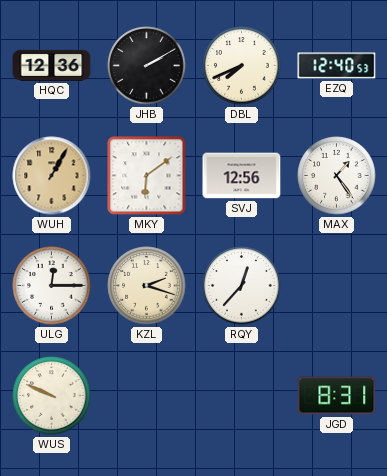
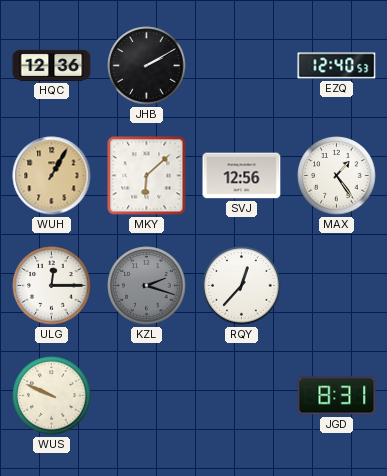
DBL: 7:41 -> none (242, 66)
MKY: 6:09 -> 6:08 (147, 176)
KZL dial: cream -> grey (147, 286)
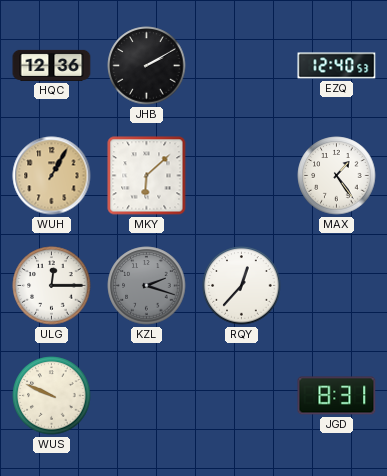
SVJ: 12:56 -> none (242, 176)
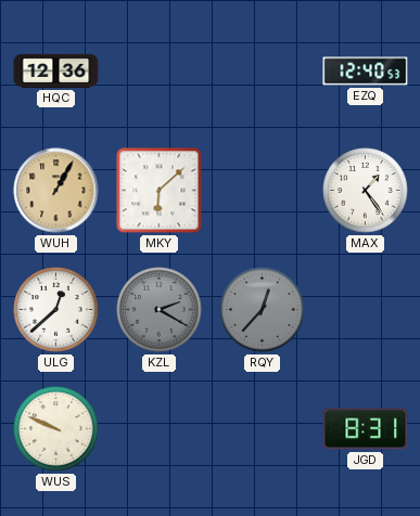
JHB: 2:10 -> none (147, 66)
ULG: 12:15 -> 12:38 (56, 310)
KZL: 2:18 -> 2:20 (160, 310)
RQY dial: white -> grey (263, 310)
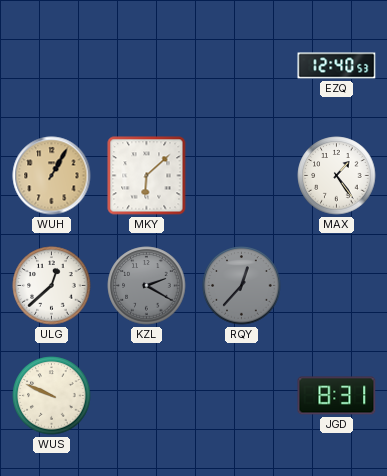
HQC: 12:36 -> none (56, 70)
